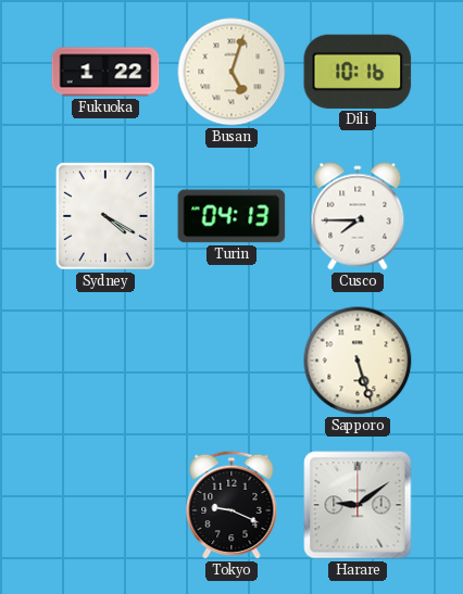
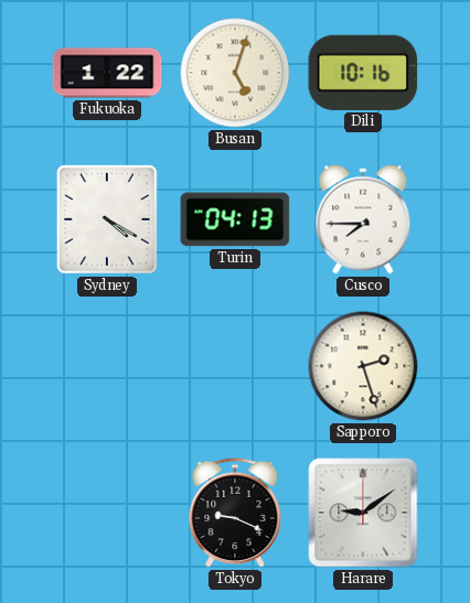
Sapporo: 5:27 -> 2:27 (363, 366)
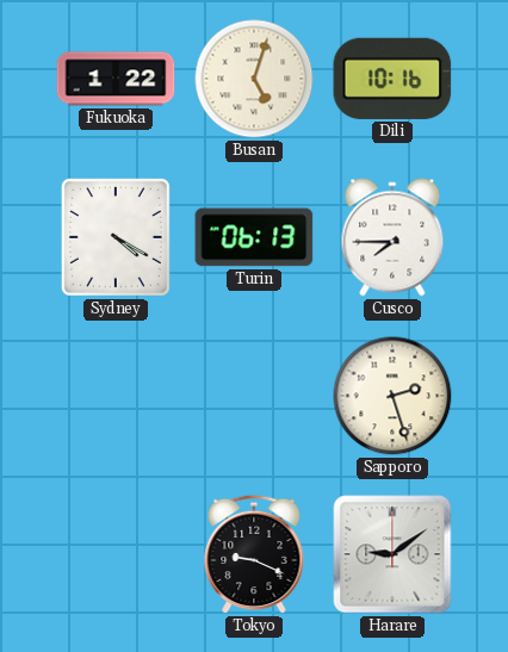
Turin: 04:13 -> 06:13 (254, 237)
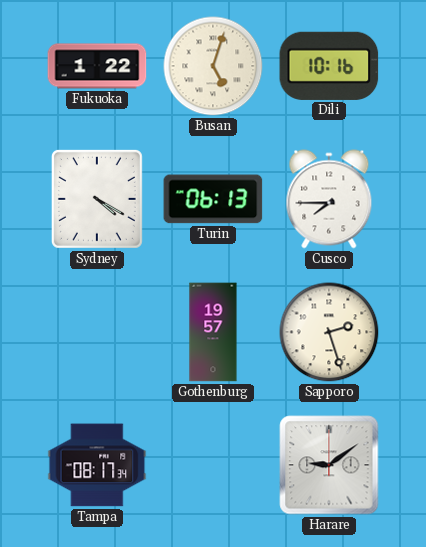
Gothenburg: none -> 19:57 (213, 332)
Tampa: none -> 08:17 (97, 465)
Tokyo: 9:19 -> none (254, 554)
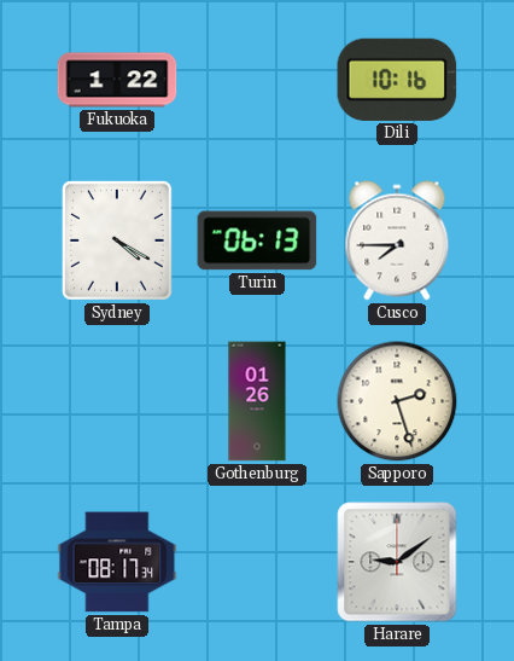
Busan: 5:03 -> none (213, 66)
Gothenburg: 19:57 -> 01:26 (257, 401)
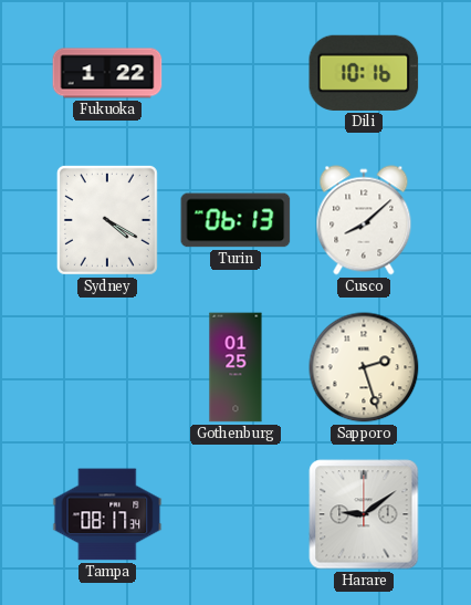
Cusco: 7:45 -> 8:08 (364, 220)
Gothenburg: 01:26 -> 01:25 (236, 367)
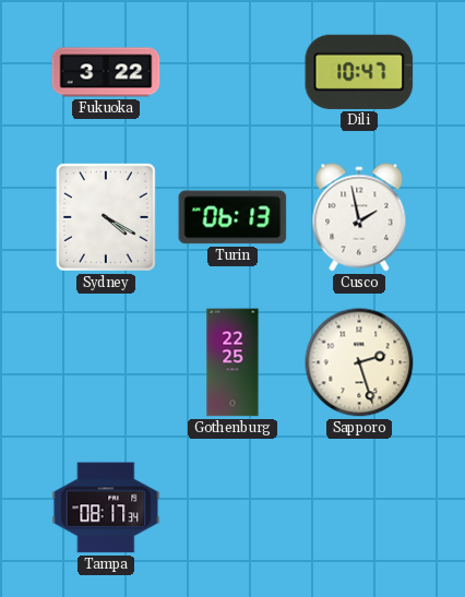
Fukuoka: 1:22 -> 3:22 (106, 72)
Dili: 10:16 -> 10:47 (359, 72)
Cusco: 8:08 -> 1:58 (359, 217)
Gothenburg: 01:25 -> 22:25 (233, 362)
Harare: 9:09 -> none (364, 514)
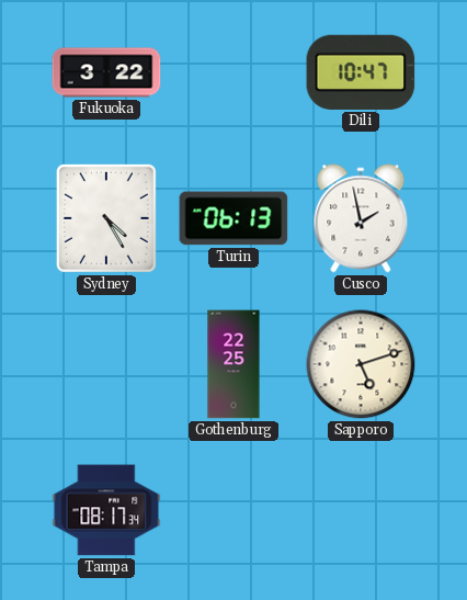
Sydney: 4:20 -> 4:25 (106, 218)
Sapporo: 2:27 -> 5:12 (361, 364)
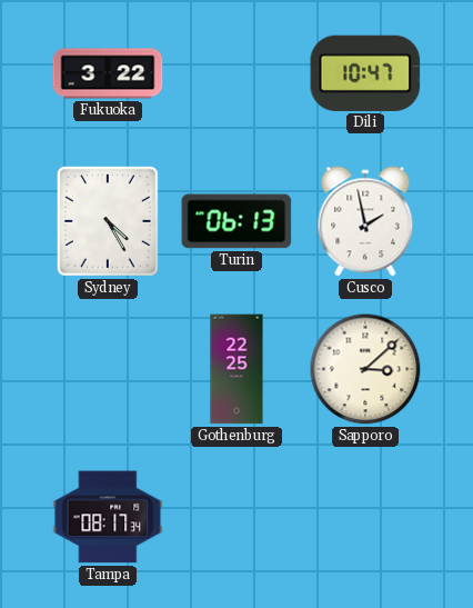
Sapporo: 5:12 -> 3:08 (365, 369)
